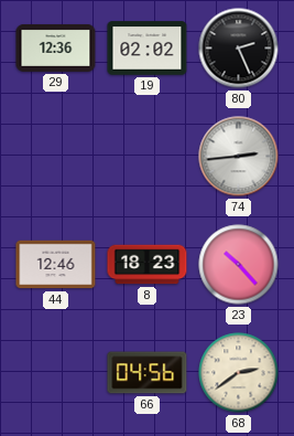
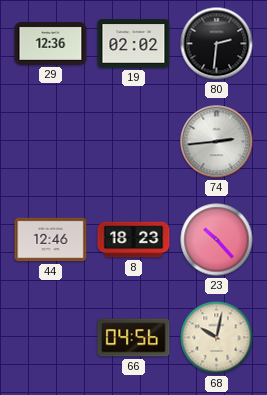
80: 2:26 -> 2:31 (217, 44)
68: 2:39 -> 10:02 (217, 338)
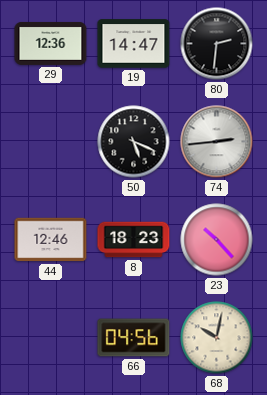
19: 02:02 -> 14:47 (134, 44)
50: none -> 5:19 (134, 142)
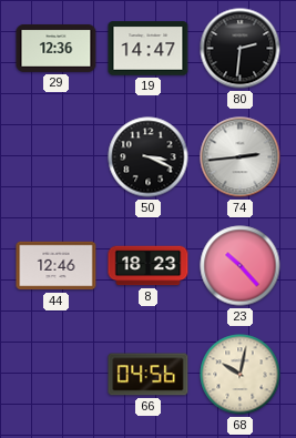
50: 5:19 -> 3:19 (149, 157)
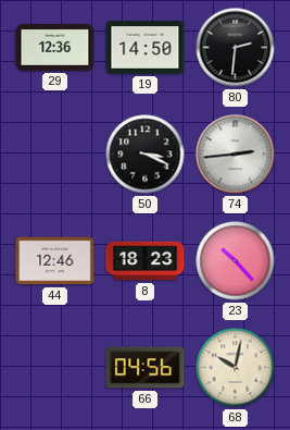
19: 14:47 -> 14:50 (146, 48)
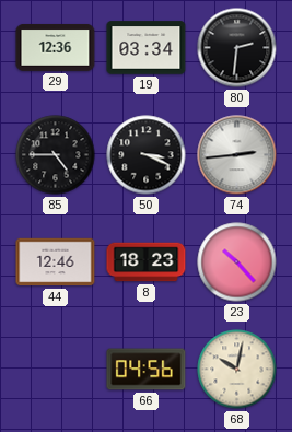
19: 14:50 -> 03:34 (147, 48)
85: none -> 4:45 (56, 155)
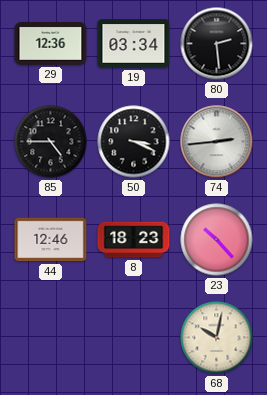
80: 2:31 -> 2:29 (217, 44)
66: 04:56 -> none (147, 370)
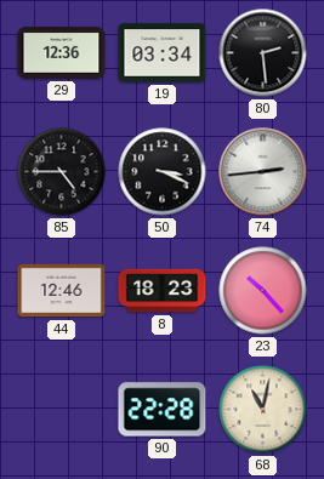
90: none -> 22:28 (163, 410)
68: 10:02 -> 11:02 (263, 410)
